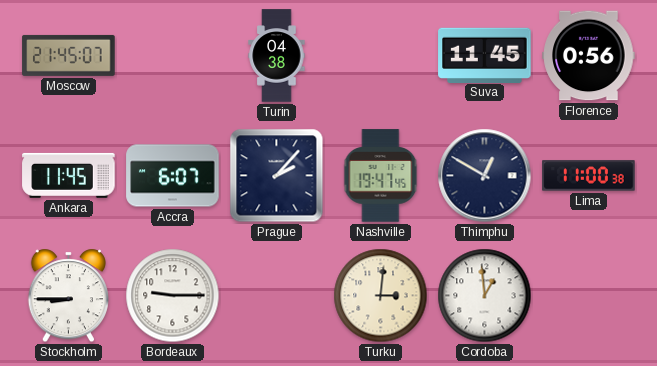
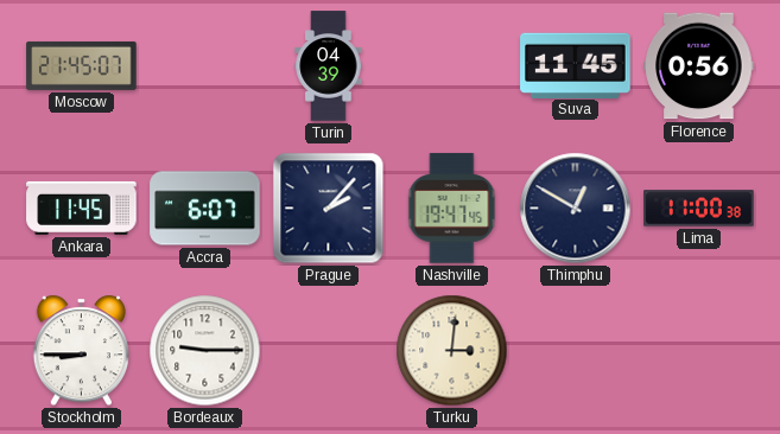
Turin: 04:38 -> 04:39 (329, 66)
Cordoba: 12:59 -> none (485, 296)
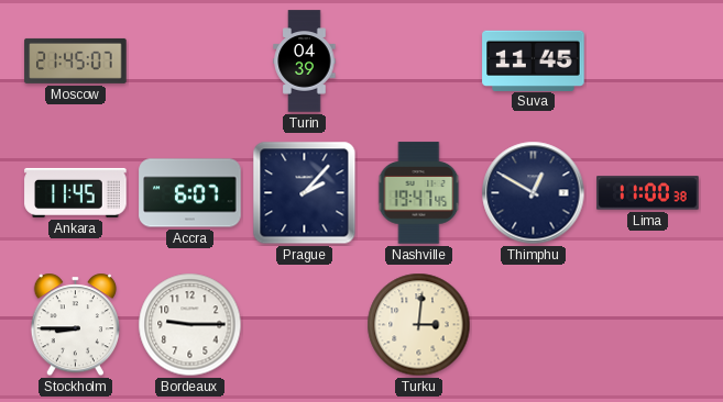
Florence: 0:56 -> none (699, 66)
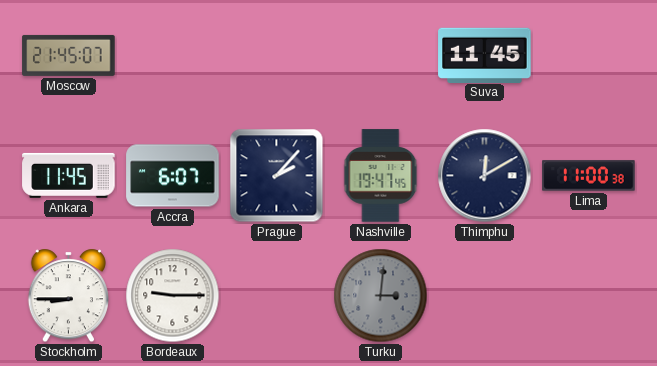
Turin: 04:39 -> none (305, 62)
Thimphu: 12:50 -> 12:10 (485, 176)
Turku dial: cream -> grey (381, 296)
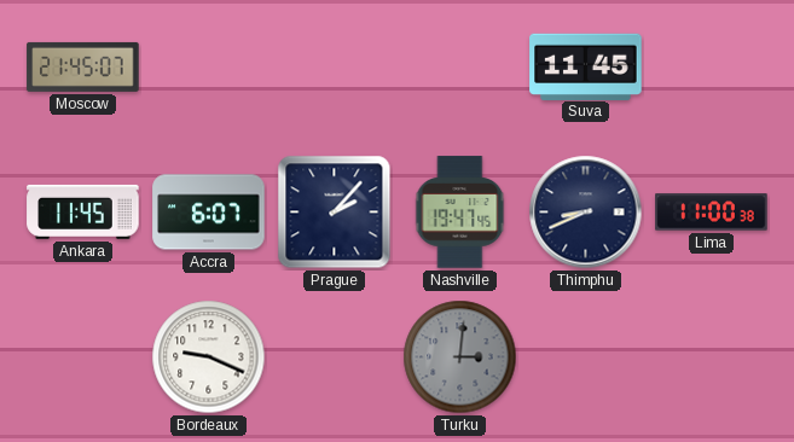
Thimphu: 12:10 -> 8:41 (586, 213)
Stockholm: 8:45 -> none (68, 296)
Bordeaux: 9:15 -> 9:19 (209, 357)
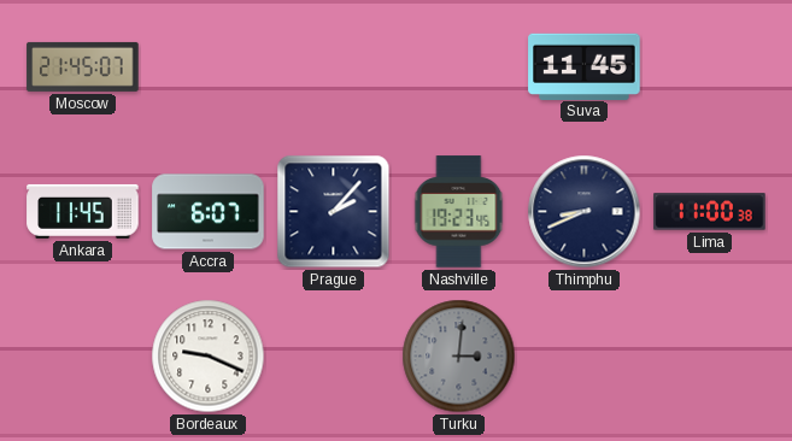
Nashville: 19:47 -> 19:23 (459, 212)
